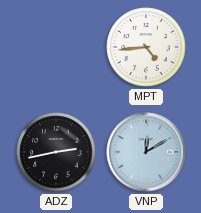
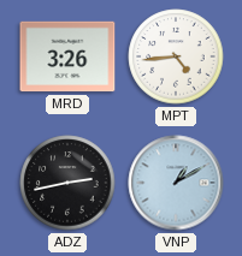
MRD: none -> 3:26 (67, 56)
VNP: 12:10 -> 1:10 (176, 183)
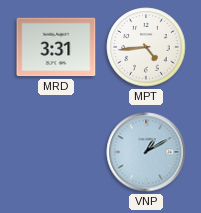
MRD: 3:26 -> 3:31 (56, 47)
ADZ: 2:43 -> none (67, 183)
